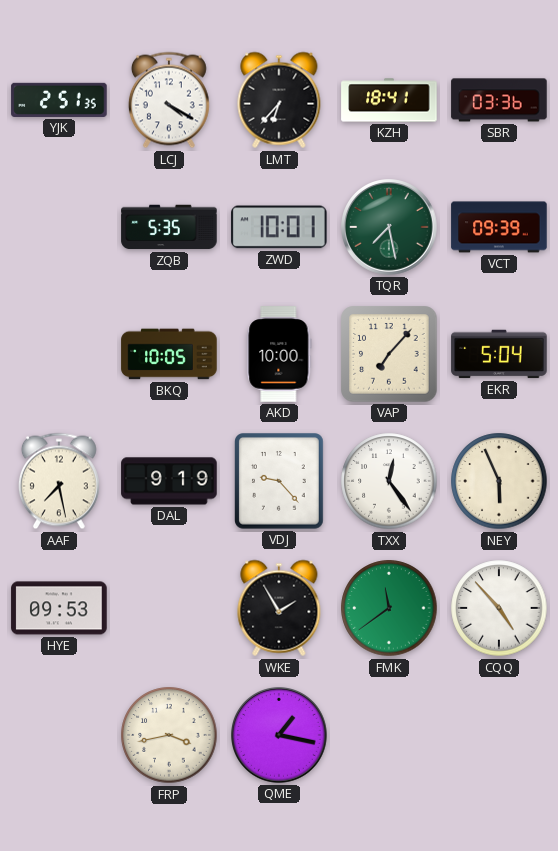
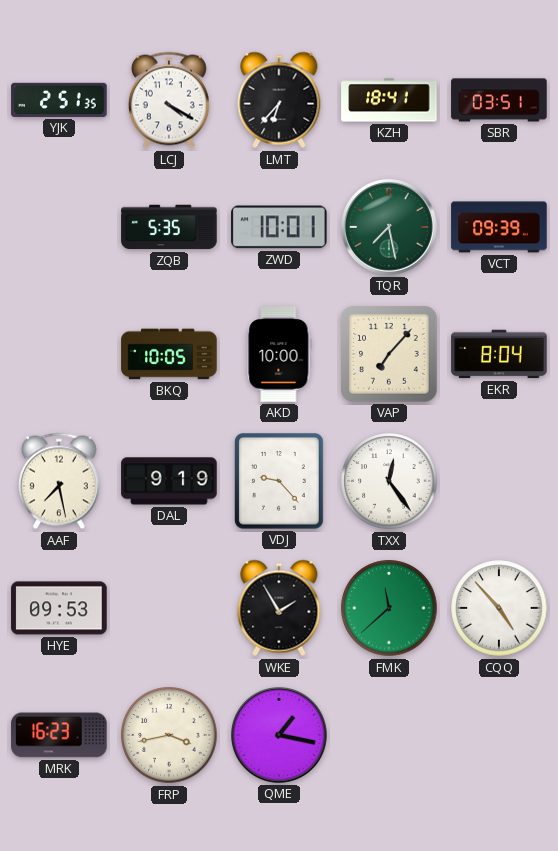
SBR: 03:36 -> 03:51 (499, 100)
EKR: 5:04 -> 8:04 (499, 354)
NEY: 5:56 -> none (499, 481)
FMK: 11:39 -> 11:38 (389, 608)
MRK: none -> 16:23 (59, 735)
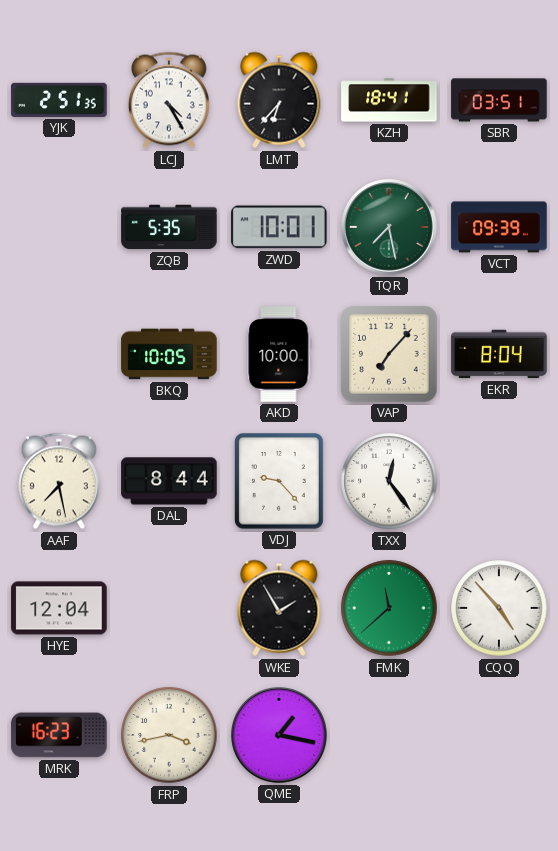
LCJ: 4:20 -> 4:25 (169, 100)
DAL: 9:19 -> 8:44 (169, 481)
HYE: 09:53 -> 12:04 (59, 608)
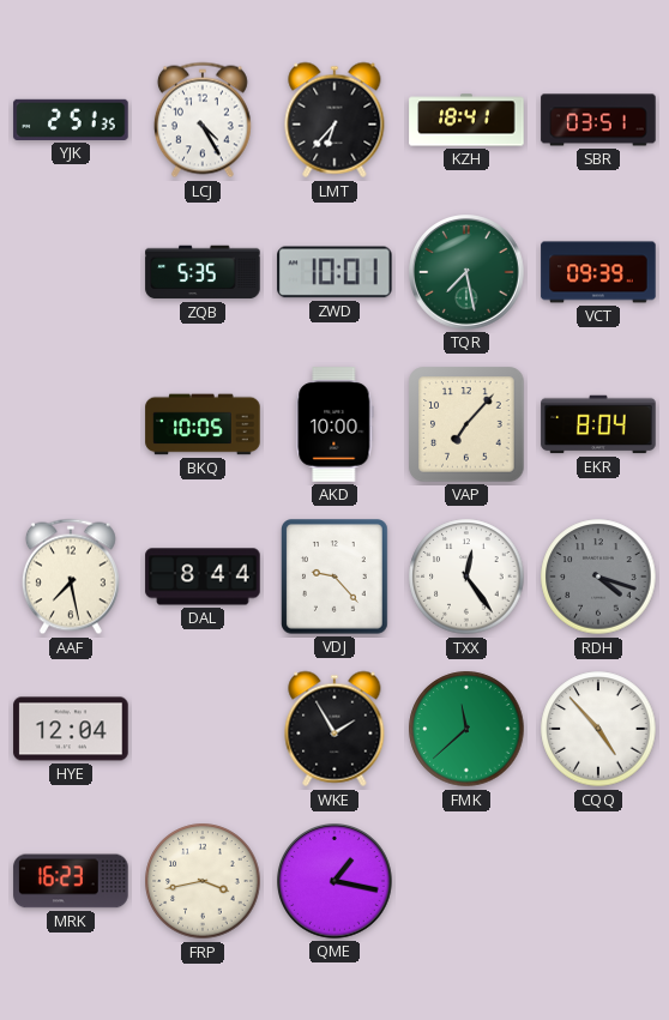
RDH: none -> 4:18 (598, 577)
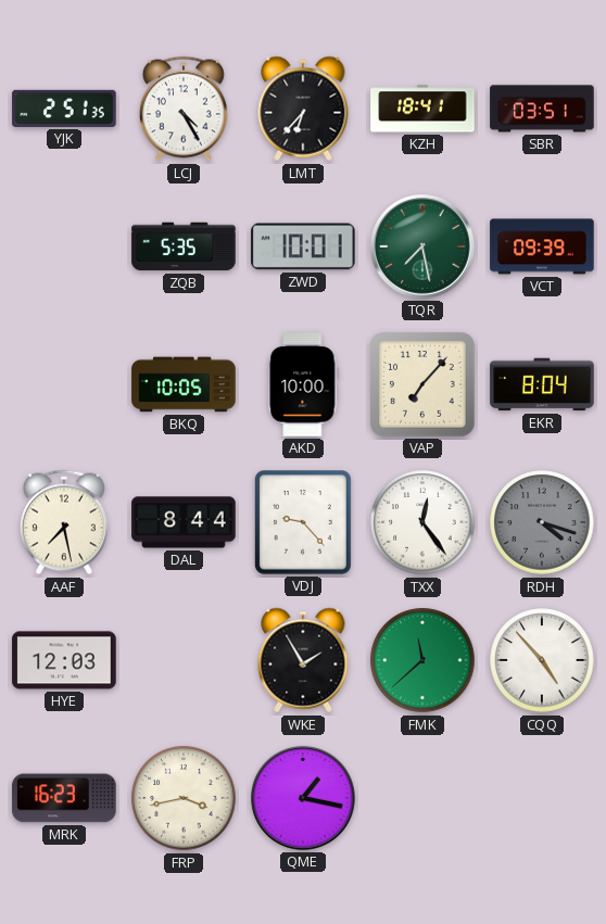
HYE: 12:04 -> 12:03 (64, 660)
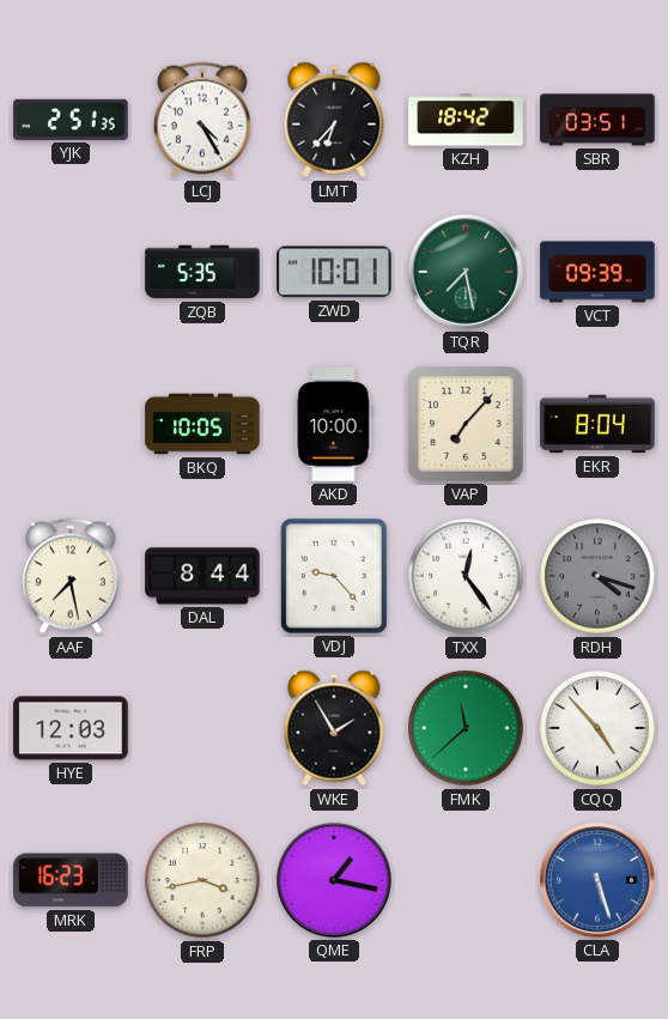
KZH: 18:41 -> 18:42 (466, 120)
CLA: none -> 5:27 (597, 880)
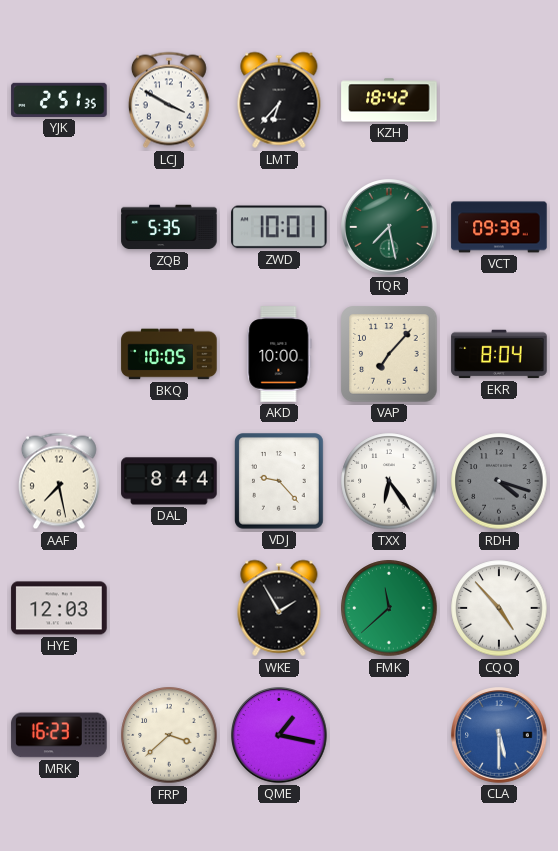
LCJ: 4:25 -> 3:50 (169, 100)
SBR: 03:51 -> none (597, 120)
TXX: 12:24 -> 6:24 (389, 481)
FRP: 3:43 -> 3:38 (169, 735)
CLA: 5:27 -> 5:30 (499, 735)
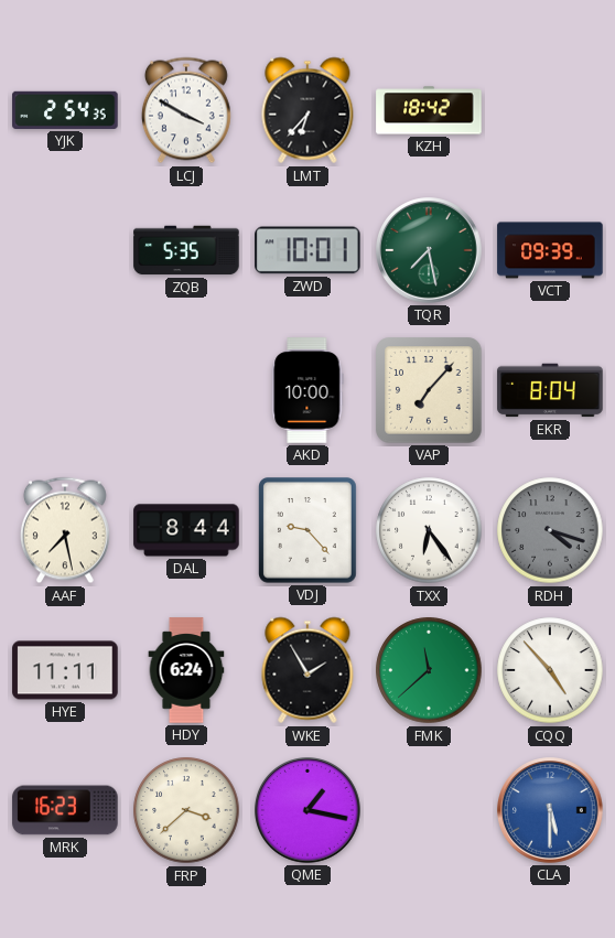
YJK: 2:51 -> 2:54 (65, 110)
BKQ: 10:05 -> none (169, 354)
HYE: 12:03 -> 11:11 (65, 670)
HDY: none -> 6:24 (186, 670)
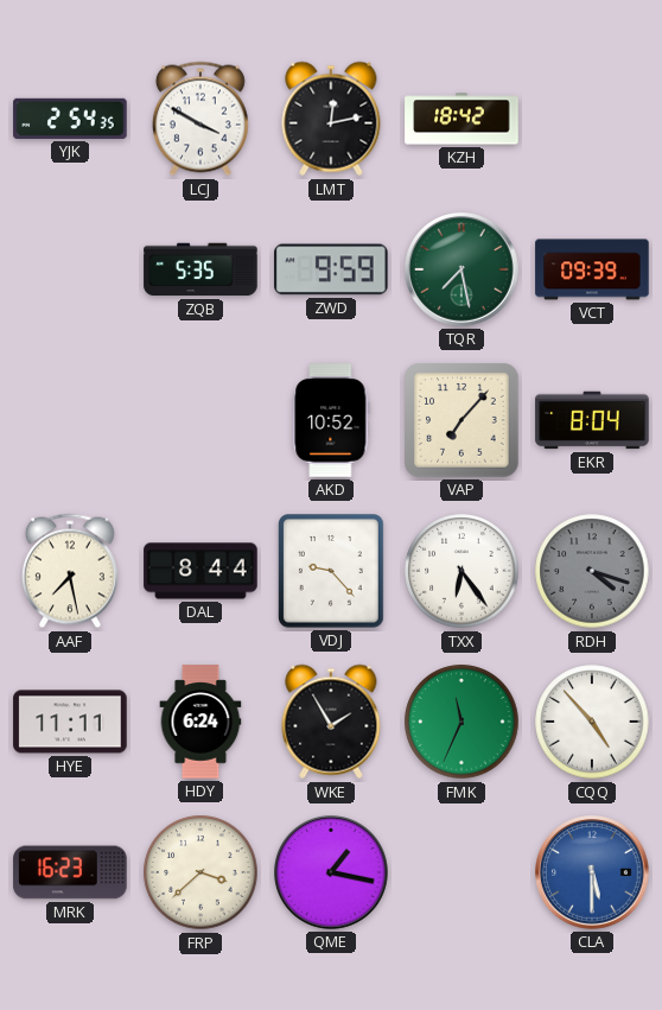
LMT: 6:37 -> 12:13 (331, 119)
ZWD: 10:01 -> 9:59 (331, 269)
AKD: 10:00 -> 10:52 (331, 420)
FMK: 11:38 -> 11:34 (462, 722)
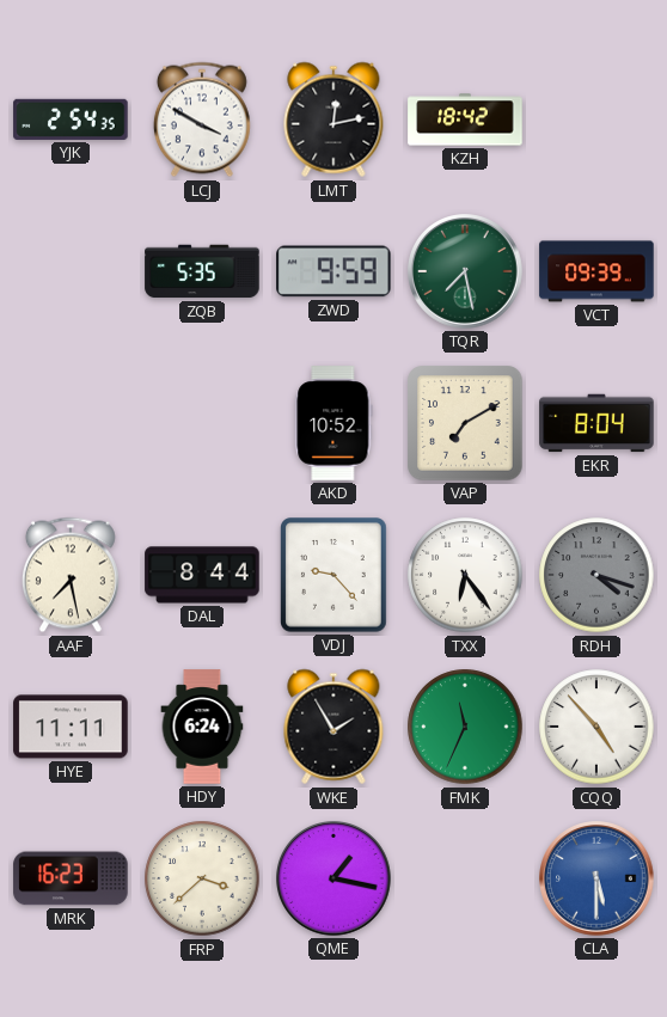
VAP: 7:07 -> 7:10 (465, 423)
